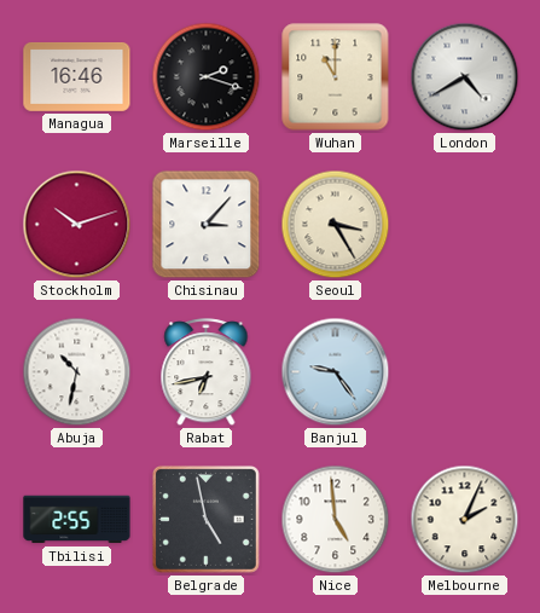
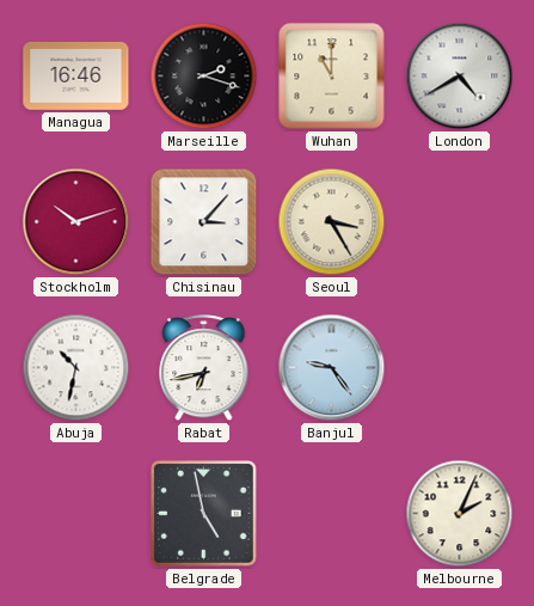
Tbilisi: 2:55 -> none (77, 520)
Nice: 4:59 -> none (336, 520)
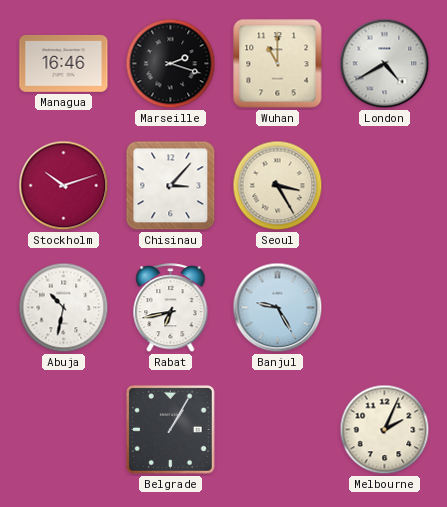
Banjul: 9:24 -> 9:25 (278, 308)
Belgrade: 4:58 -> 1:05 (170, 429)
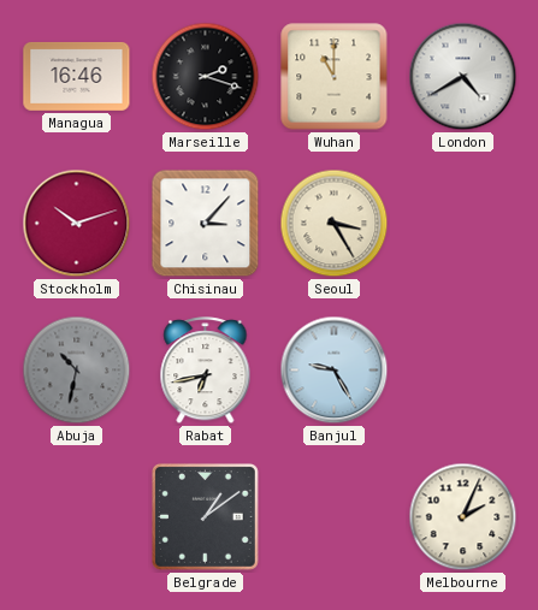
Abuja dial: white -> grey (77, 371)
Belgrade: 1:05 -> 1:09 (205, 516)
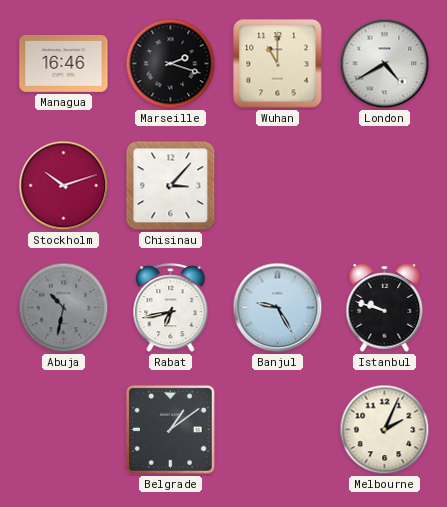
Seoul: 3:25 -> none (335, 224)
Istanbul: none -> 9:48 (385, 308)
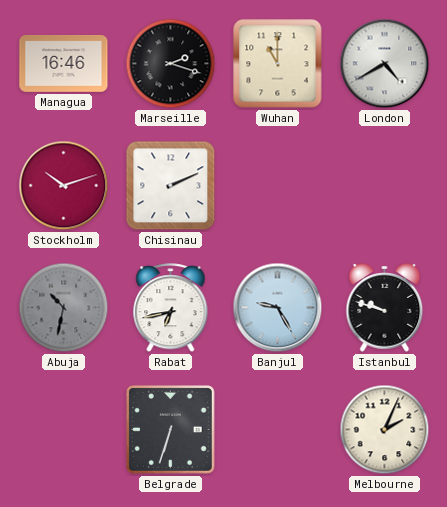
Chisinau: 3:07 -> 2:11 (171, 186)
Belgrade: 1:09 -> 6:33 (170, 429)
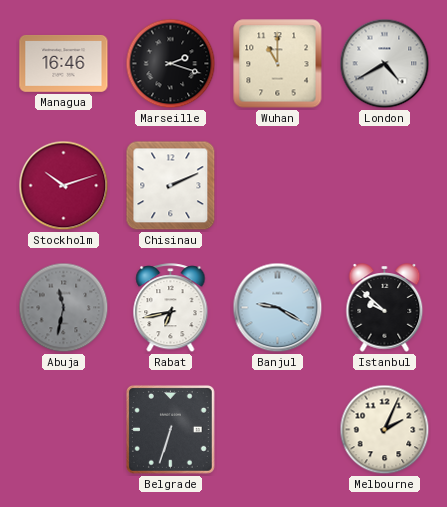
Abuja: 10:32 -> 11:32 (64, 308)
Banjul: 9:25 -> 9:20 (278, 308)
Istanbul: 9:48 -> 9:52 (385, 308)
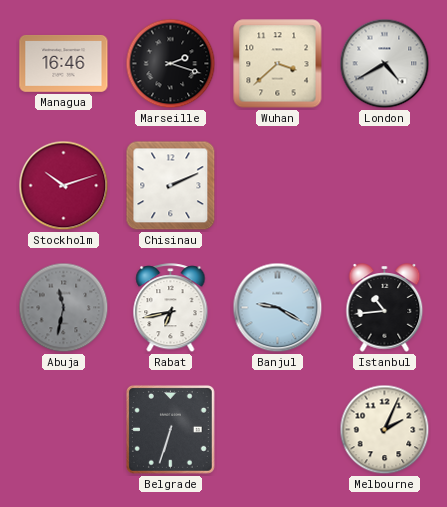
Wuhan: 11:00 -> 3:38 (278, 64)
Istanbul: 9:52 -> 10:44 (385, 308)
